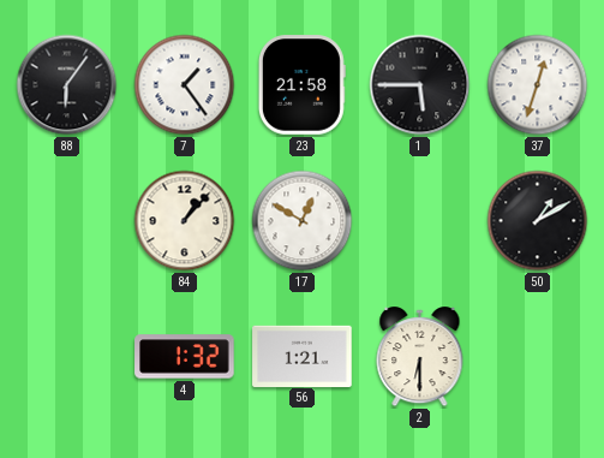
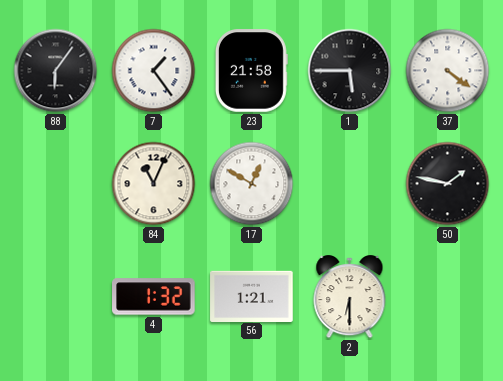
37: 12:33 -> 4:21 (448, 71)
84: 1:07 -> 11:04 (154, 184)
50: 1:10 -> 1:47 (448, 184)
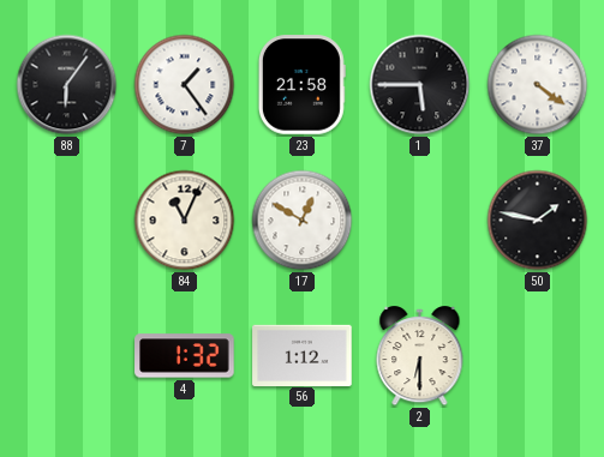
56: 1:21 -> 1:12 (303, 355)
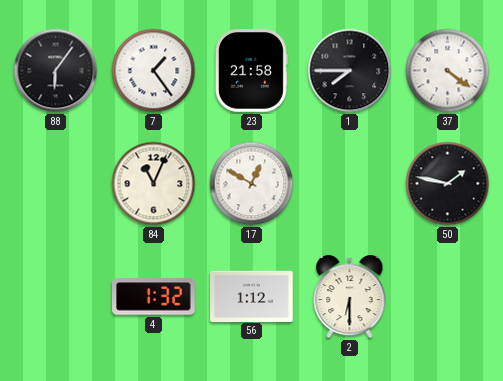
1: 5:45 -> 7:45 (350, 71)
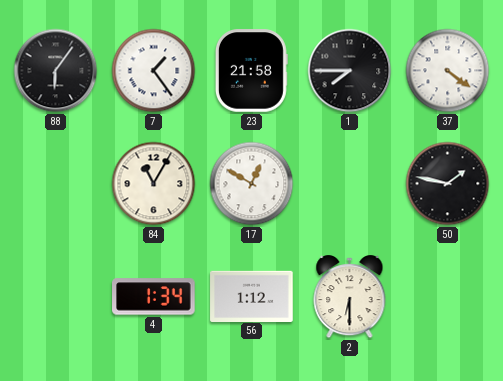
84: 11:04 -> 11:05 (154, 184)
4: 1:32 -> 1:34 (154, 297)
